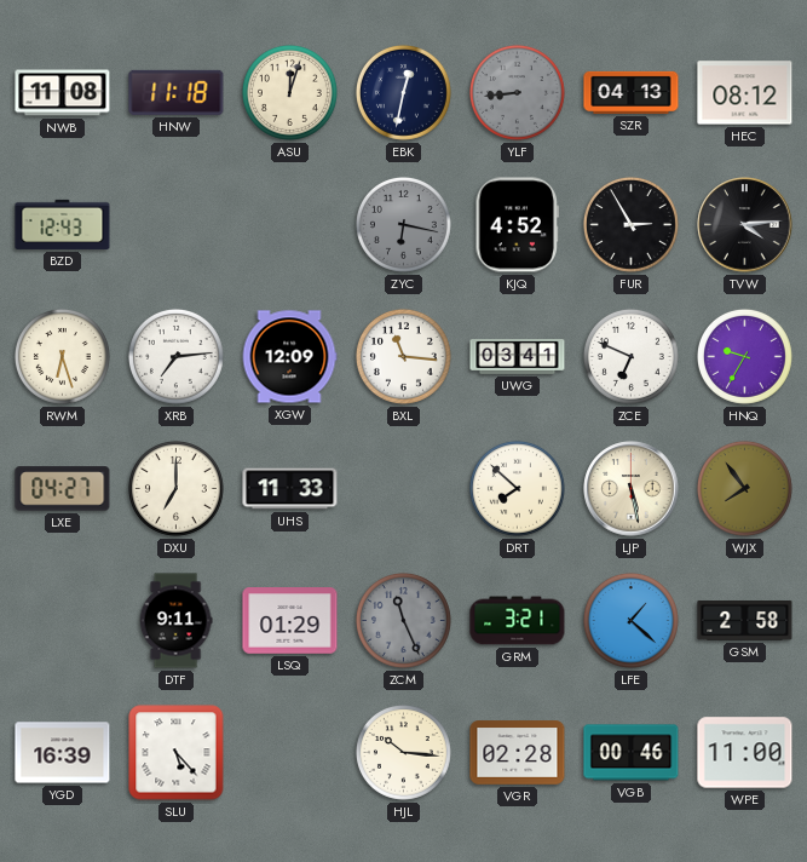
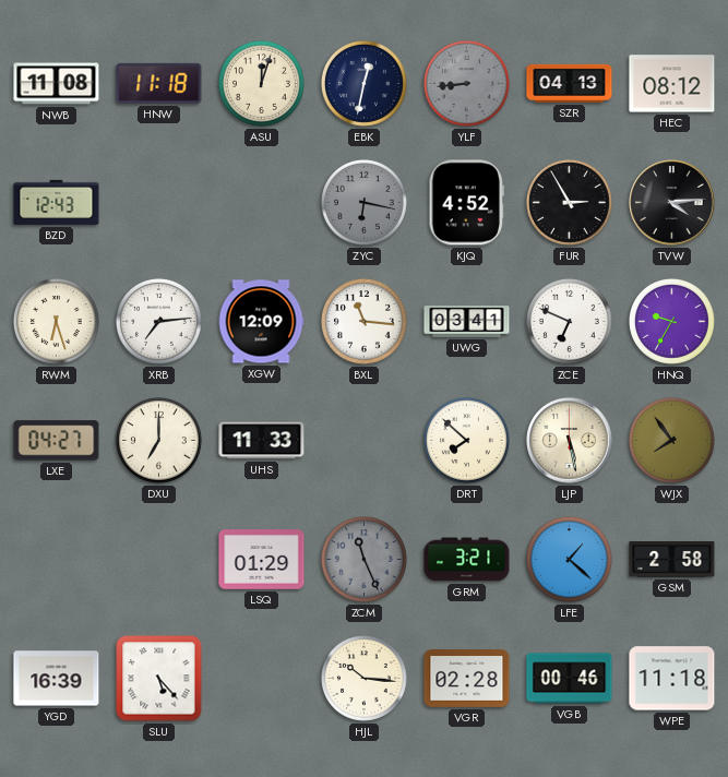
DTF: 9:11 -> none (175, 621)
WPE: 11:00 -> 11:18 (672, 679)
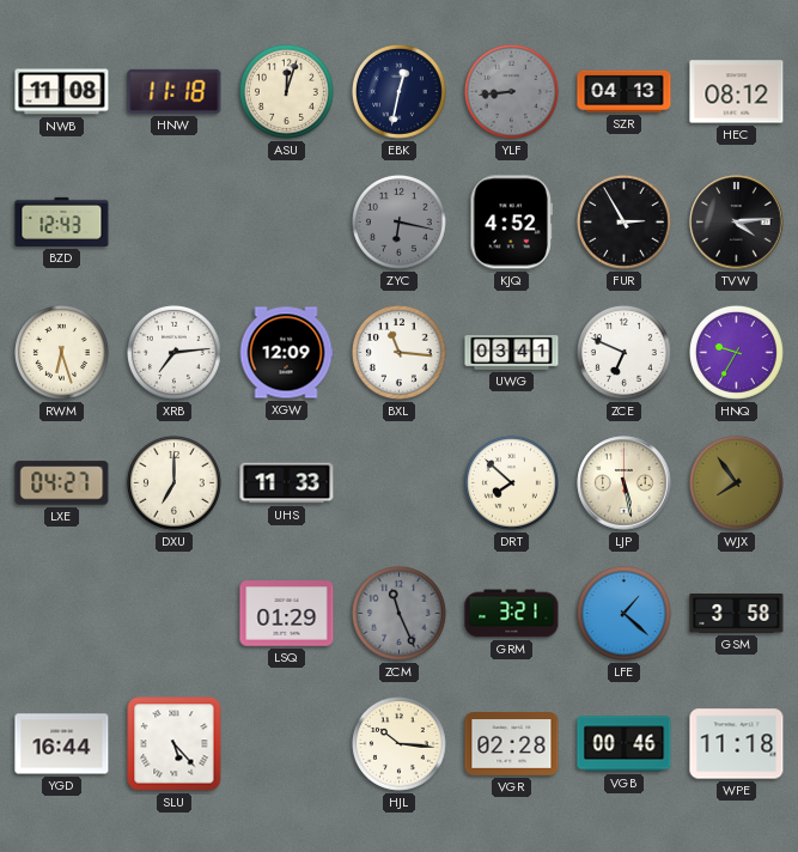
GSM: 2:58 -> 3:58 (737, 614)
YGD: 16:39 -> 16:44 (62, 744)
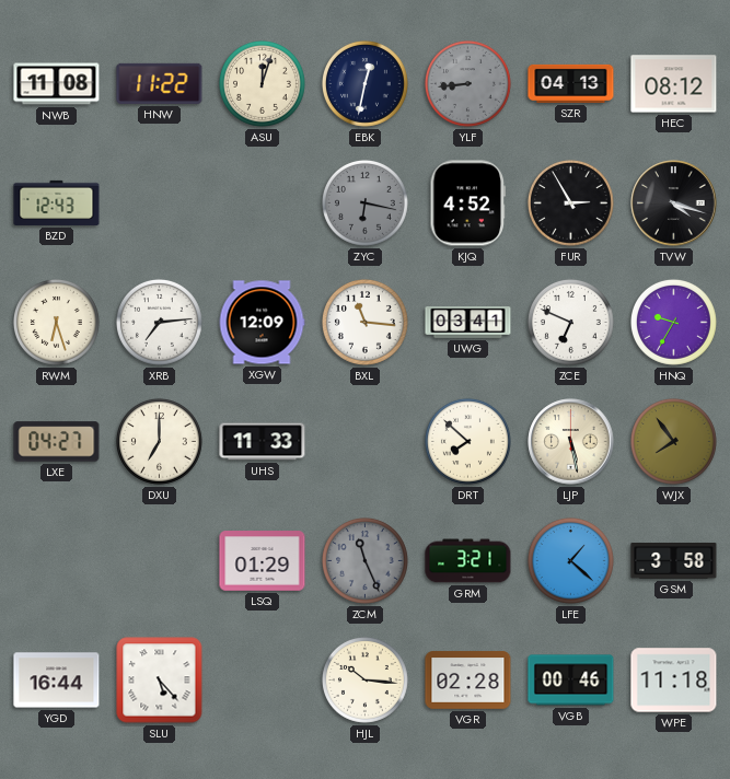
HNW: 11:18 -> 11:22 (160, 83)
TVW: 4:14 -> 4:18 (674, 204)
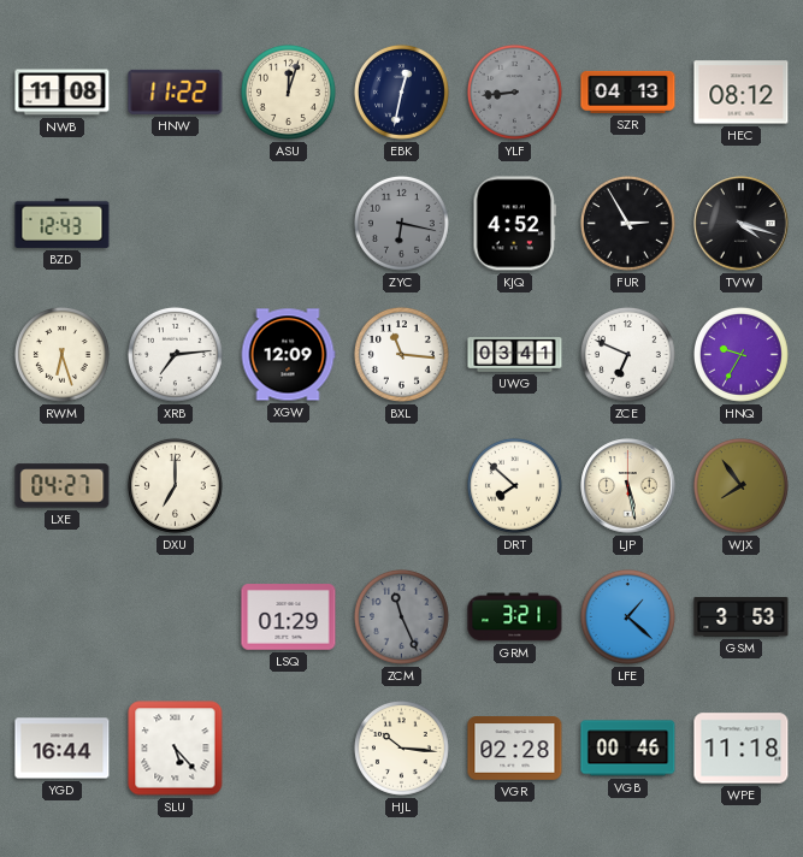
UHS: 11:33 -> none (263, 442)
GSM: 3:58 -> 3:53 (742, 617)
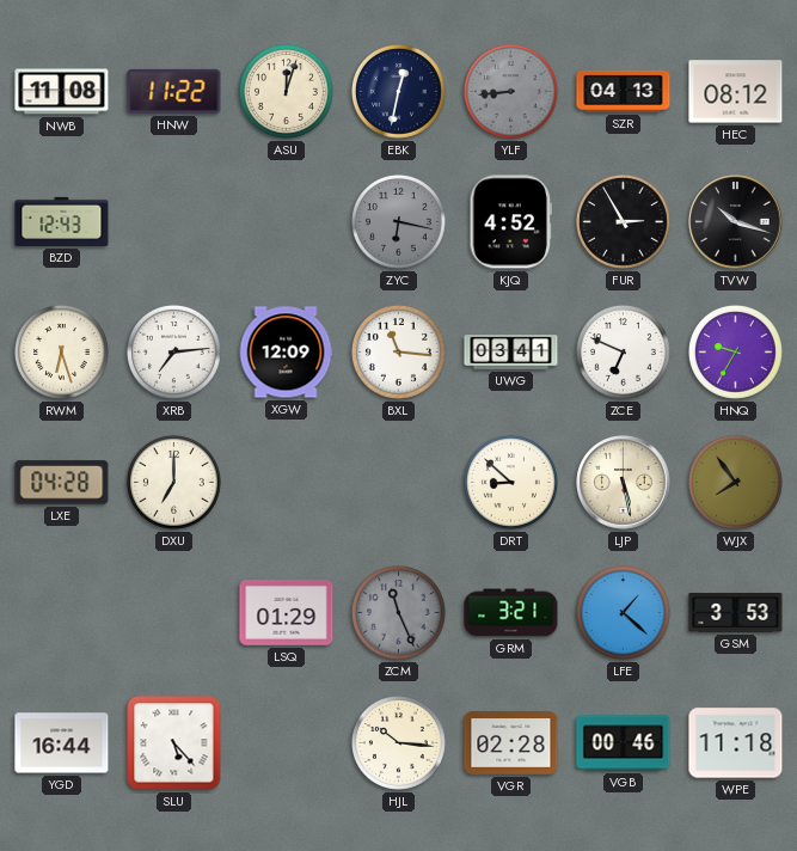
TVW: 4:18 -> 10:18 (736, 222)
LXE: 04:27 -> 04:28 (62, 483)
DRT: 7:52 -> 8:52 (510, 482)
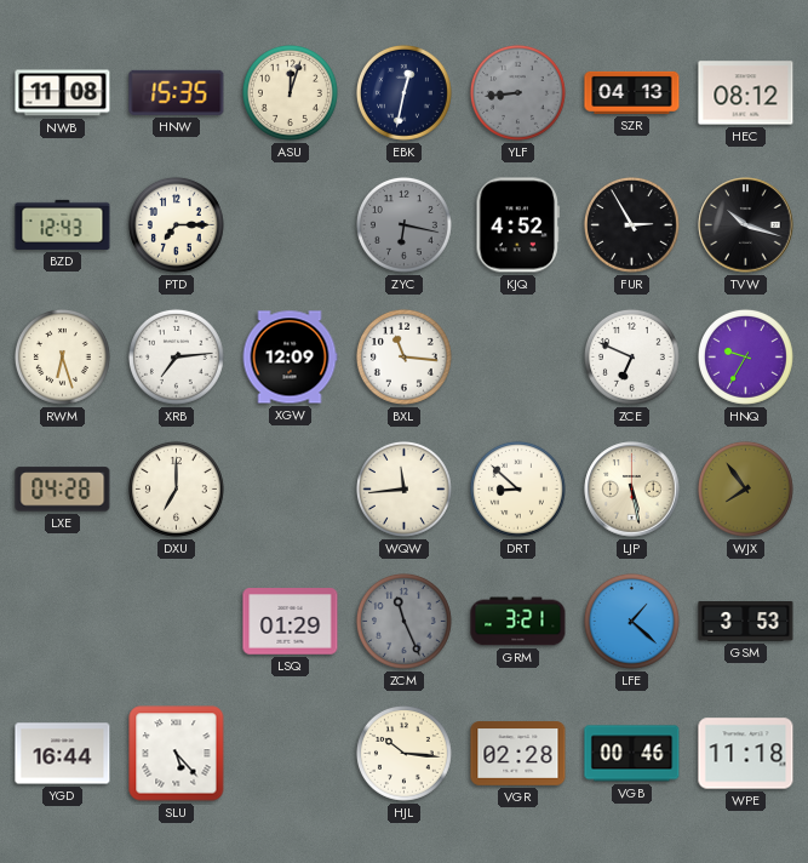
HNW: 11:22 -> 15:35 (177, 92)
PTD: none -> 7:15 (176, 224)
UWG: 03:41 -> none (511, 353)
WQW: none -> 11:44 (403, 488)
